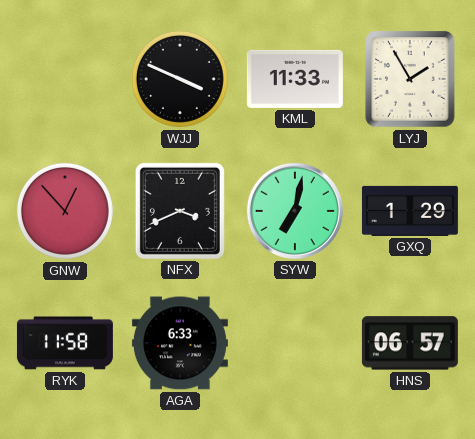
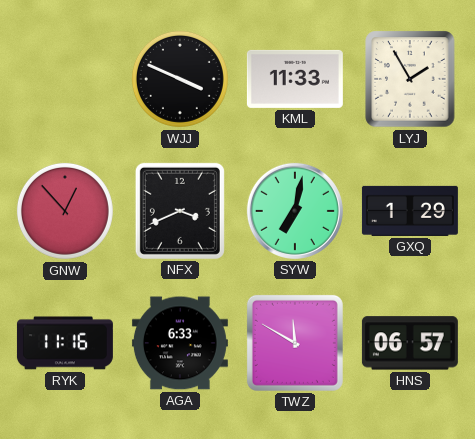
RYK: 11:58 -> 11:16 (65, 343)
TWZ: none -> 11:50 (295, 343)
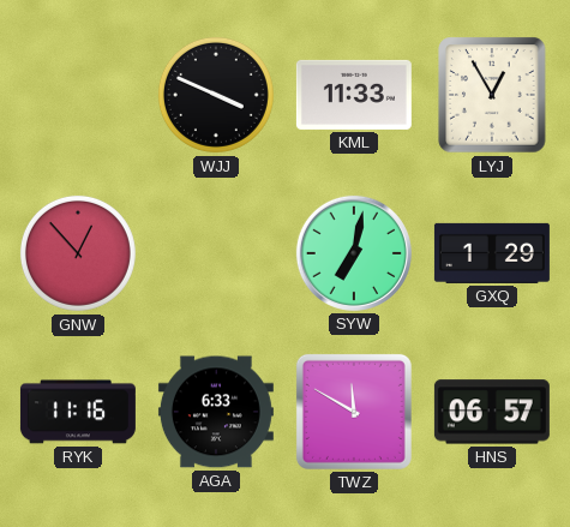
LYJ: 1:55 -> 12:55 (492, 95)
NFX: 3:41 -> none (180, 211)
